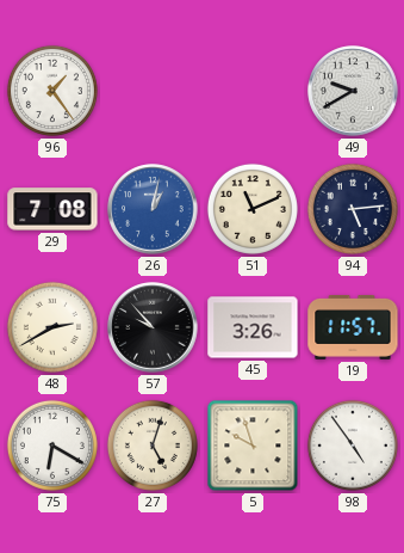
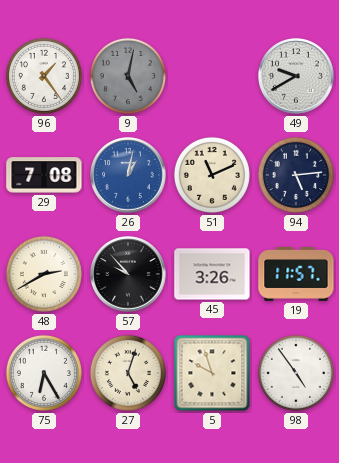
9: none -> 5:02 (128, 76)
75: 6:20 -> 6:25 (44, 373)
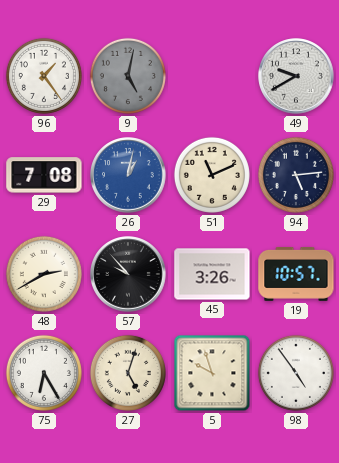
19: 11:57 -> 10:57 (296, 274)
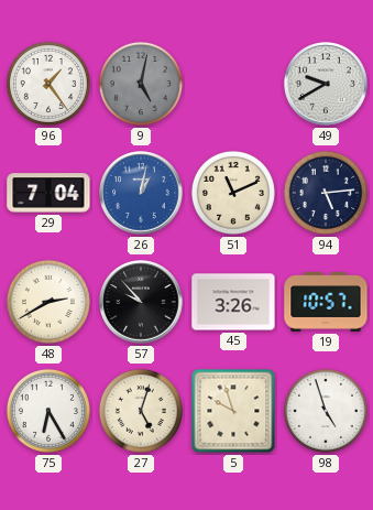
29: 7:08 -> 7:04 (48, 193)
98: 4:54 -> 4:57 (326, 411)
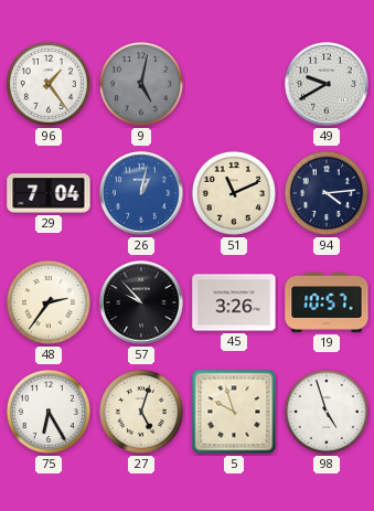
94: 5:14 -> 4:14 (327, 193)
48: 2:40 -> 2:36 (49, 302)
